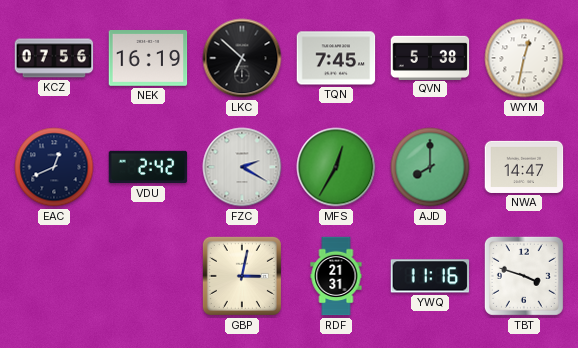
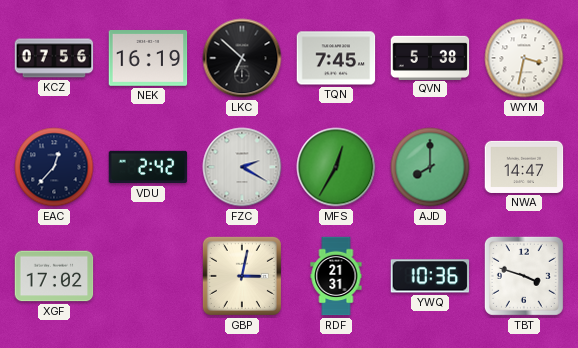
WYM: 12:32 -> 3:32 (524, 58)
EAC: 12:41 -> 12:37 (54, 167)
XGF: none -> 17:02 (54, 276)
YWQ: 11:16 -> 10:36 (430, 276)
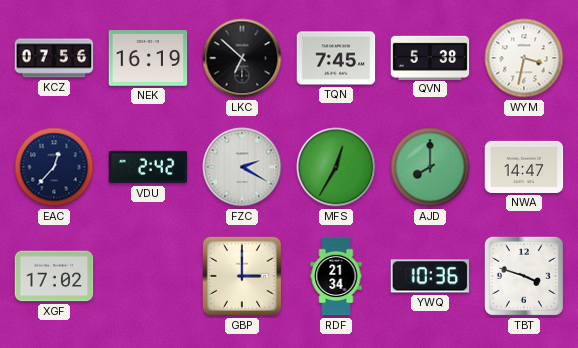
GBP: 3:02 -> 3:00 (242, 276)
RDF: 21:31 -> 21:34 (336, 276)
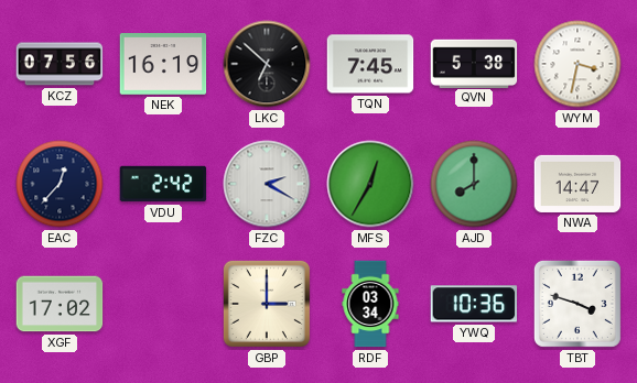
RDF: 21:34 -> 03:34 (370, 304)
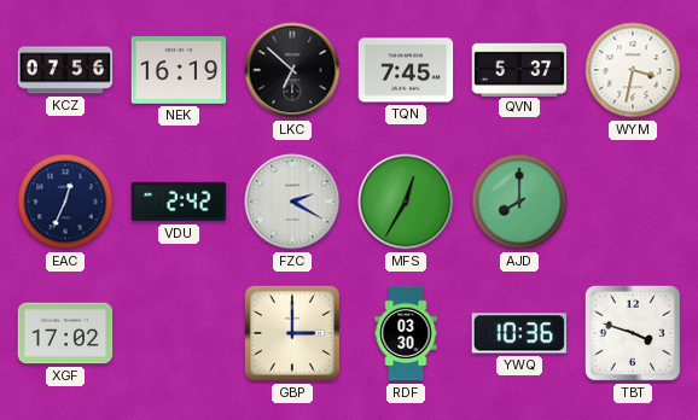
QVN: 5:38 -> 5:37 (519, 69)
EAC: 12:37 -> 12:34 (65, 202)
NWA: 14:47 -> none (577, 184)
RDF: 03:34 -> 03:30 (406, 333)
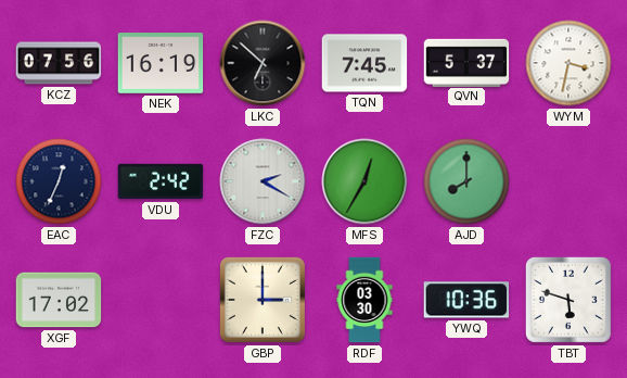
TBT: 3:48 -> 5:48 (568, 300)
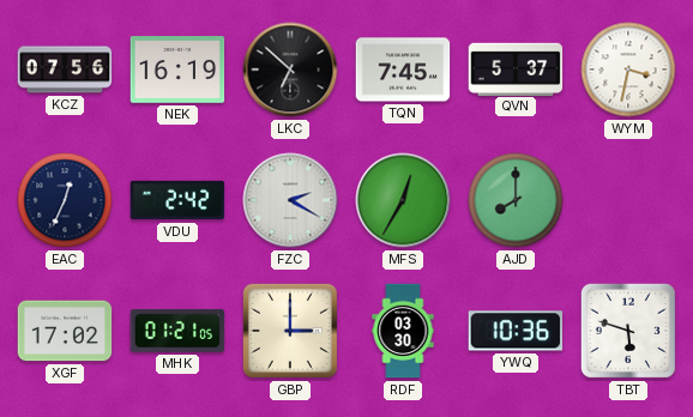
MHK: none -> 01:21 (177, 331)
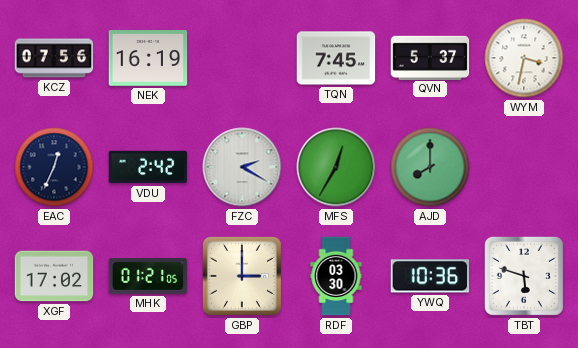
LKC: 6:52 -> none (290, 69)
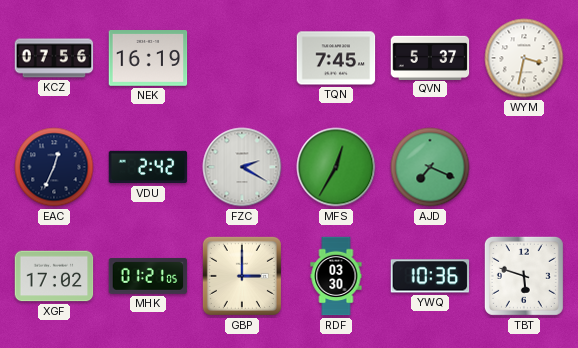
AJD: 8:00 -> 7:19 (430, 167)
